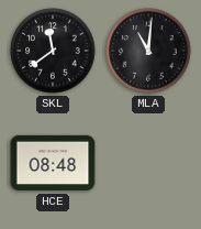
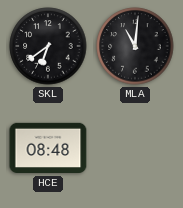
SKL: 11:39 -> 6:39 (48, 46)
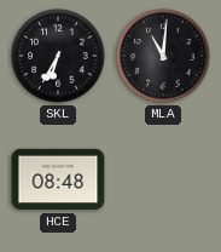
SKL: 6:39 -> 6:35 (58, 56)
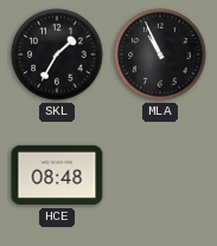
SKL: 6:35 -> 1:35 (57, 54)
MLA: 11:01 -> 10:56 (160, 54)
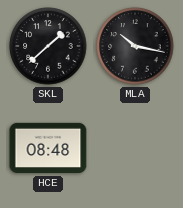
SKL: 1:35 -> 1:38 (48, 46)
MLA: 10:56 -> 10:17 (135, 46)
